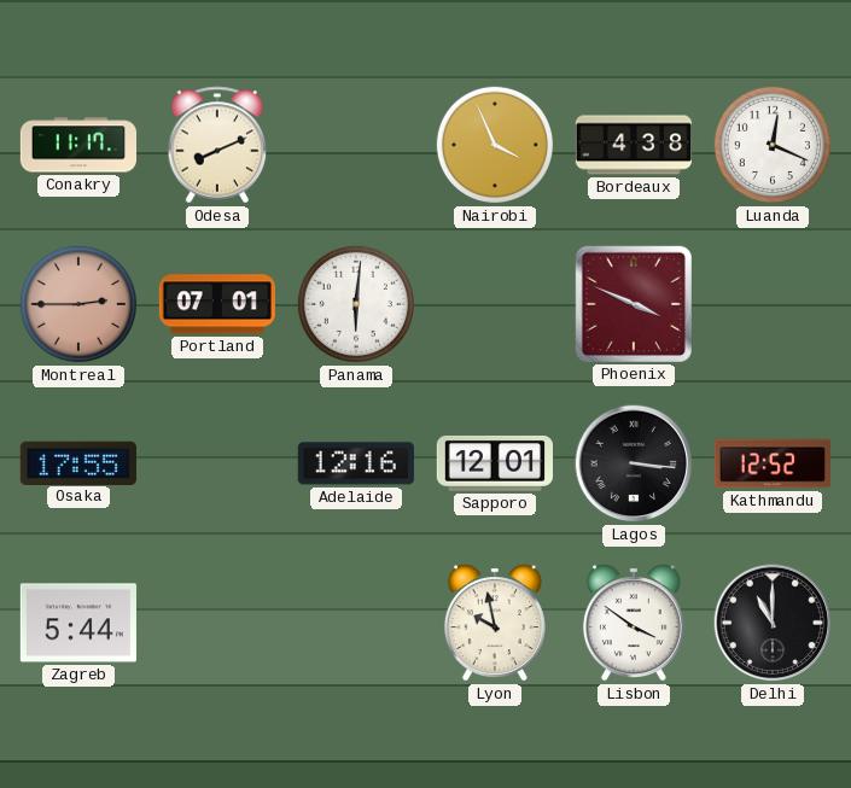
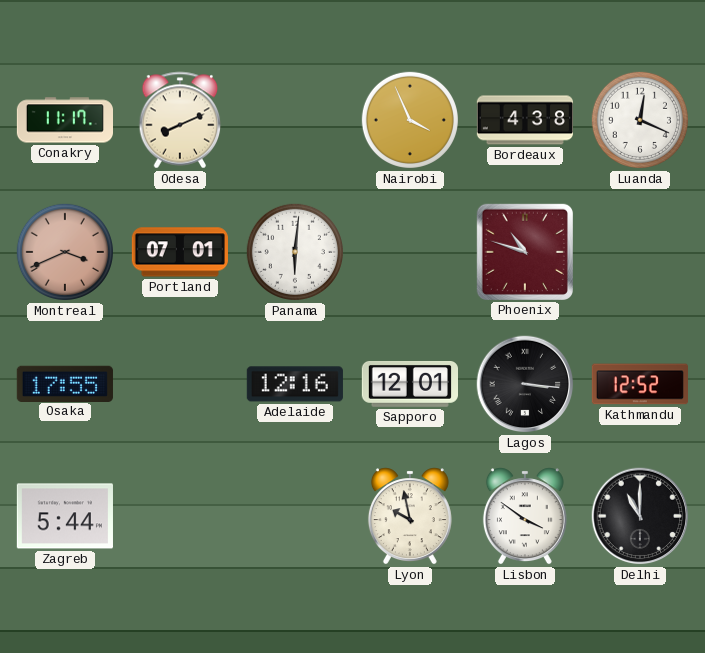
Montreal: 2:45 -> 3:41 (65, 252)
Phoenix: 3:49 -> 10:48 (525, 252)
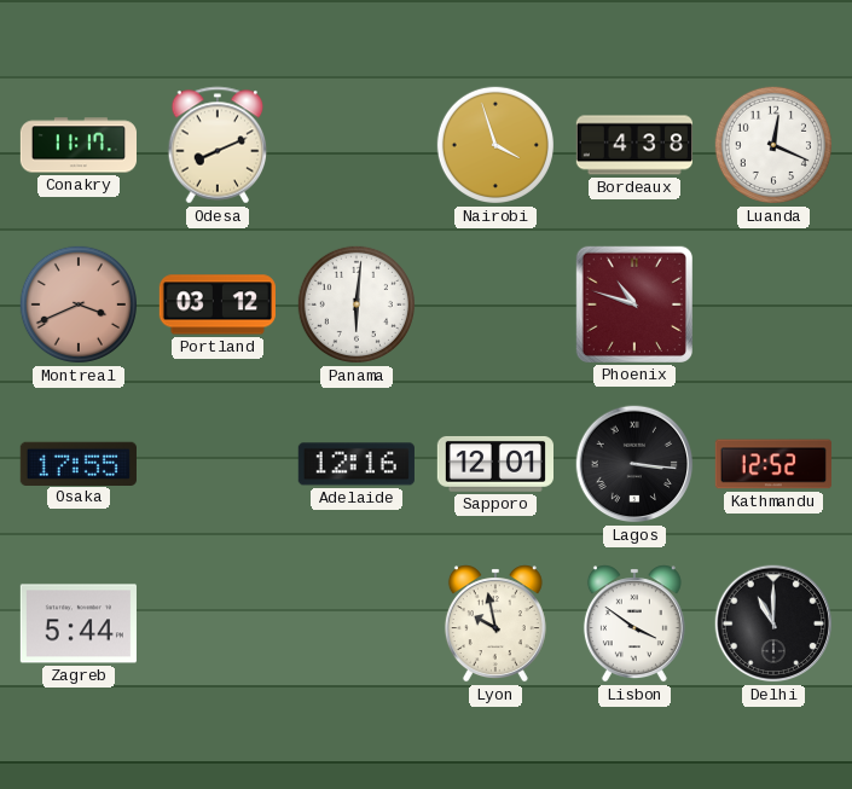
Nairobi: 3:56 -> 3:57 (495, 145)
Portland: 07:01 -> 03:12 (218, 304)
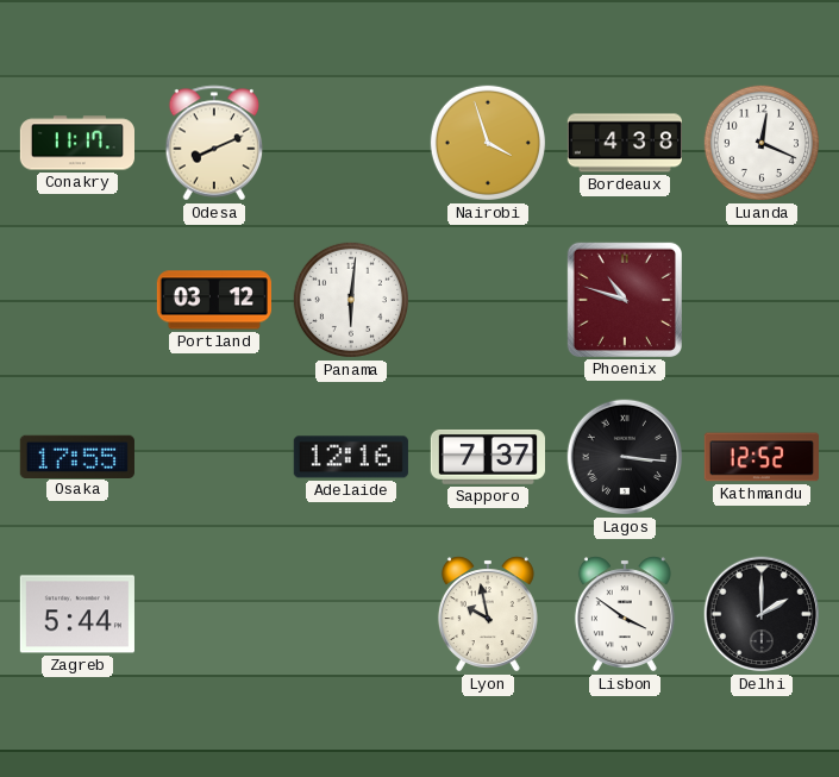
Montreal: 3:41 -> none (79, 304)
Sapporo: 12:01 -> 7:37 (487, 457)
Delhi: 11:00 -> 2:00 (762, 614)
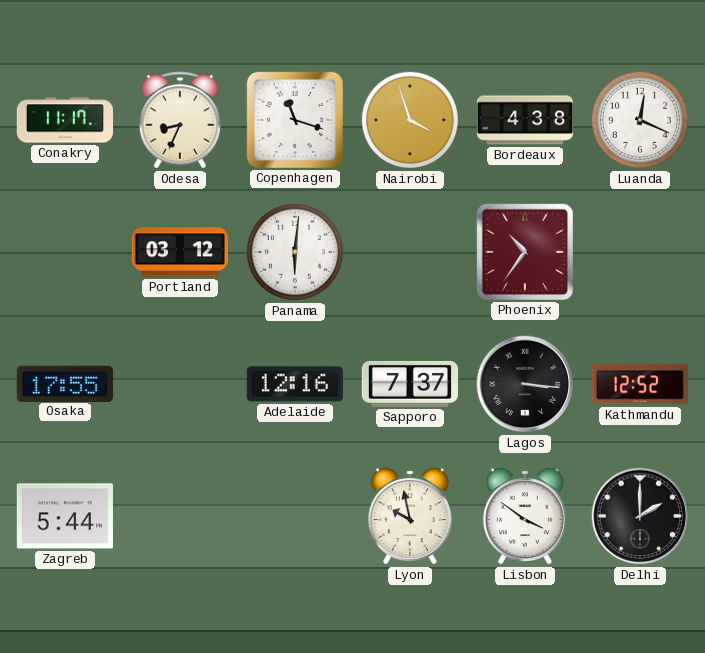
Odesa: 8:11 -> 8:34 (180, 120)
Copenhagen: none -> 11:18 (295, 120)
Phoenix: 10:48 -> 10:36 (525, 252)
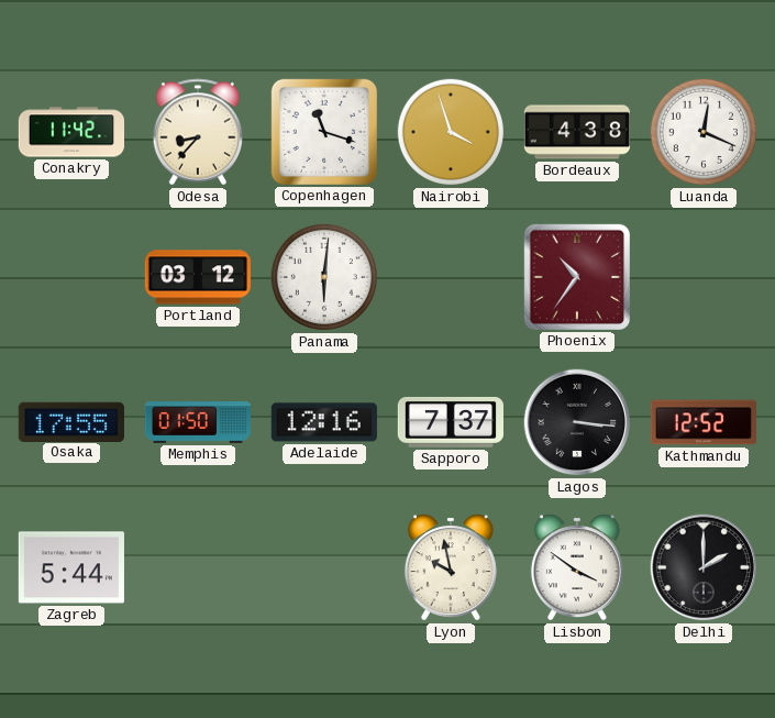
Conakry: 11:17 -> 11:42 (70, 132)
Odesa: 8:34 -> 8:37 (198, 132)
Memphis: none -> 01:50 (197, 422)
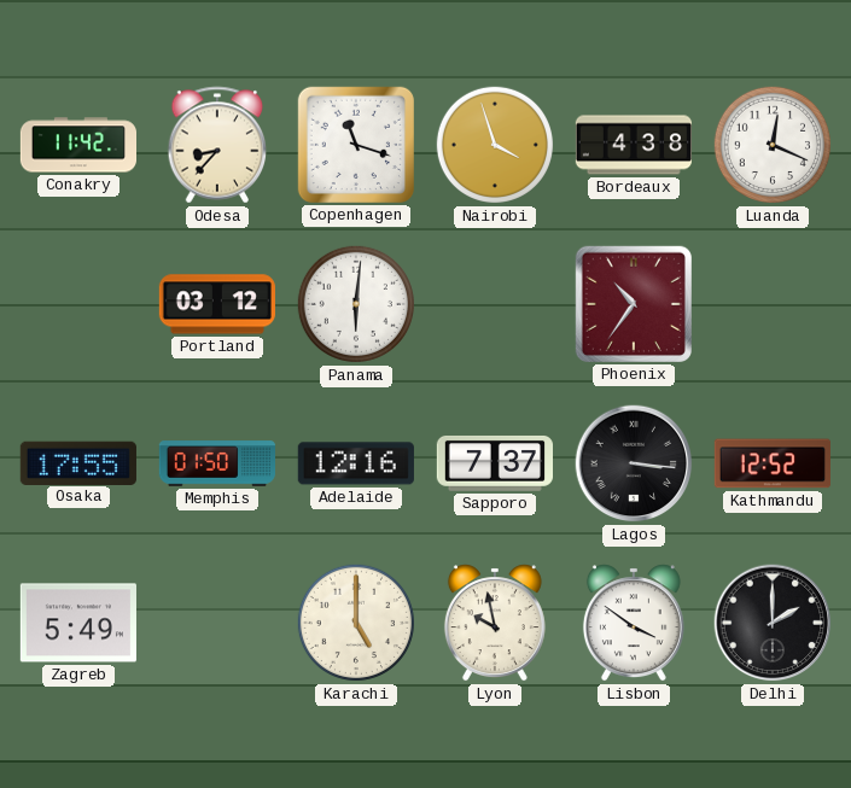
Zagreb: 5:44 -> 5:49 (78, 623)
Karachi: none -> 5:00 (356, 623)
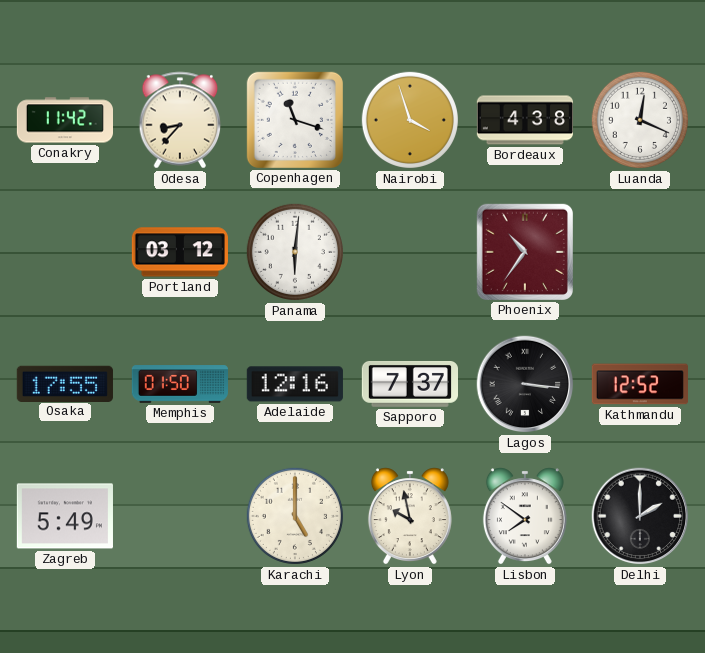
Lisbon: 3:51 -> 7:51 (525, 516)
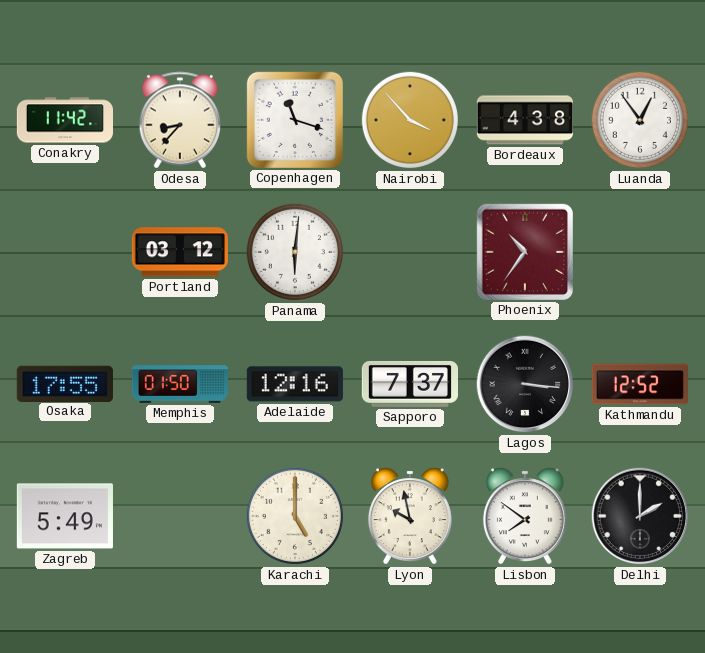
Nairobi: 3:57 -> 3:53 (410, 120)
Luanda: 12:19 -> 12:54 (640, 120)
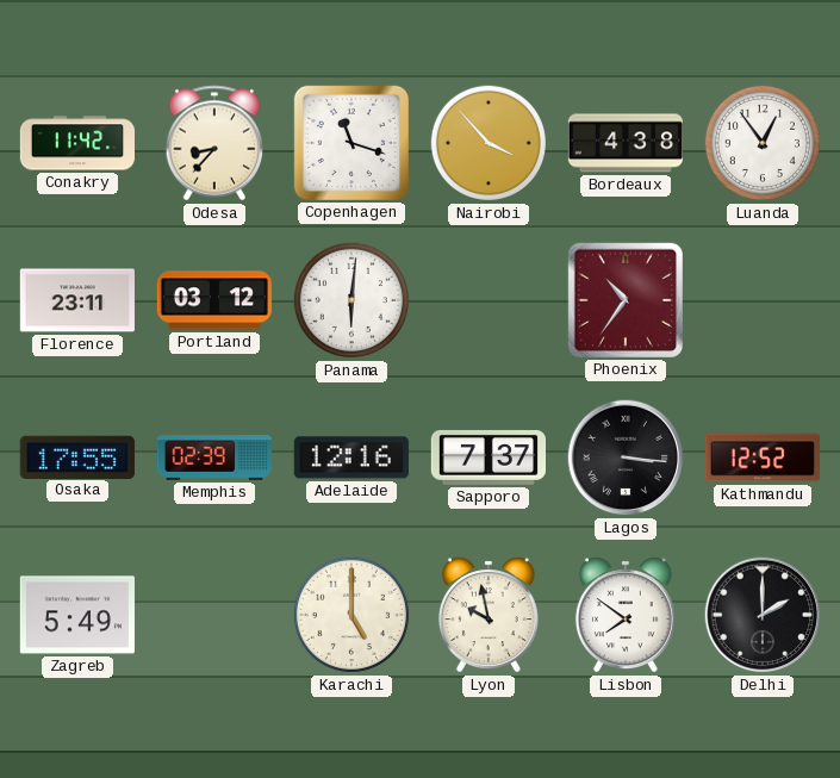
Florence: none -> 23:11 (77, 300)
Memphis: 01:50 -> 02:39 (213, 458)
